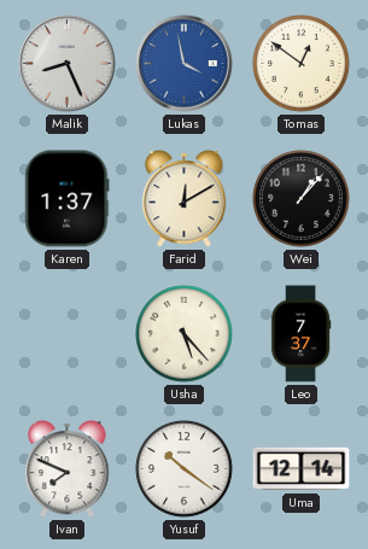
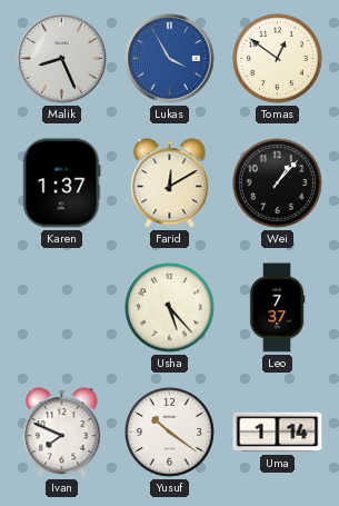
Lukas: 3:58 -> 3:55 (170, 59)
Uma: 12:14 -> 1:14 (278, 433)
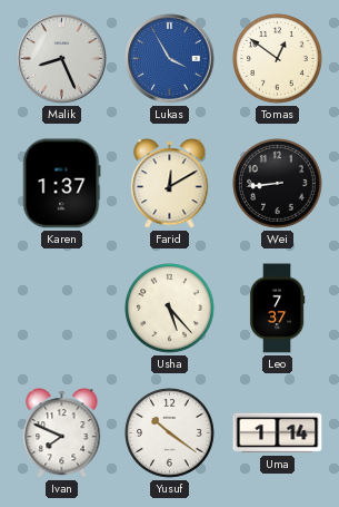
Wei: 1:07 -> 8:44 (278, 184)
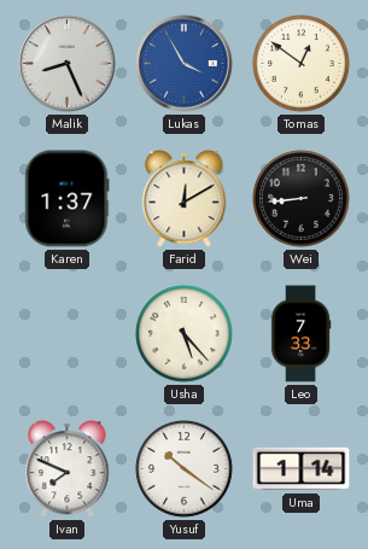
Leo: 7:37 -> 7:33 (300, 334)
